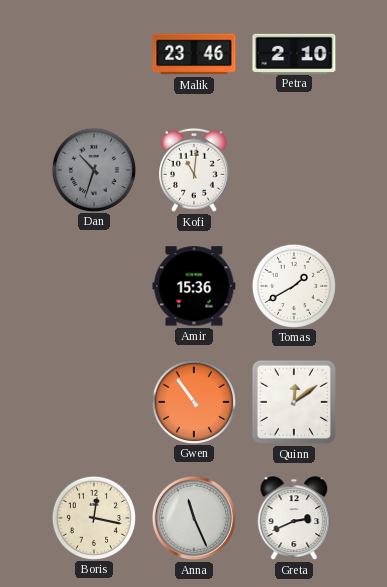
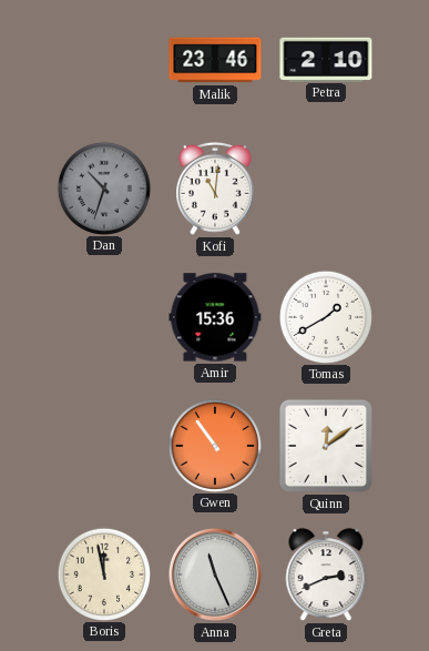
Boris: 12:17 -> 11:58 (103, 573)
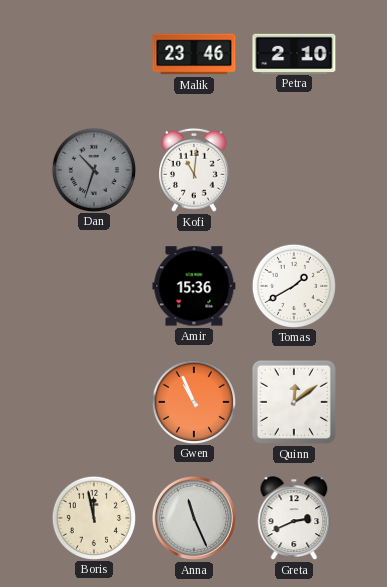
Gwen: 10:54 -> 10:56 (193, 401)
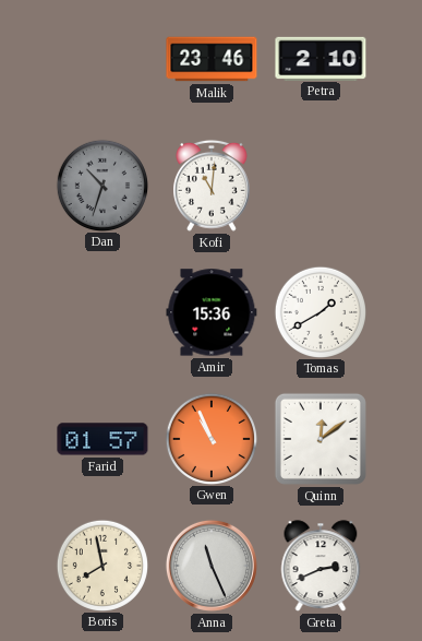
Farid: none -> 01:57 (103, 439)
Boris: 11:58 -> 7:58 (101, 565)
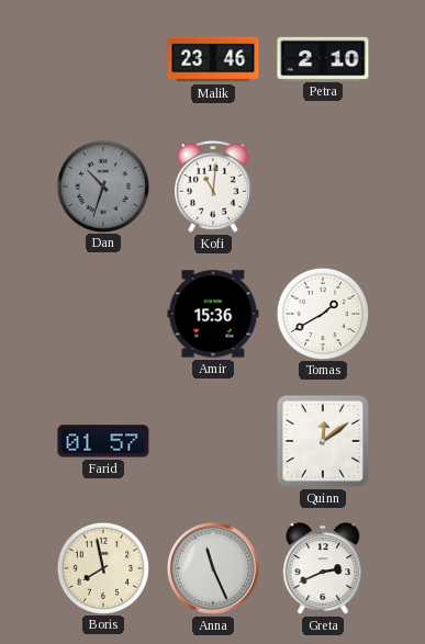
Gwen: 10:56 -> none (210, 438)
